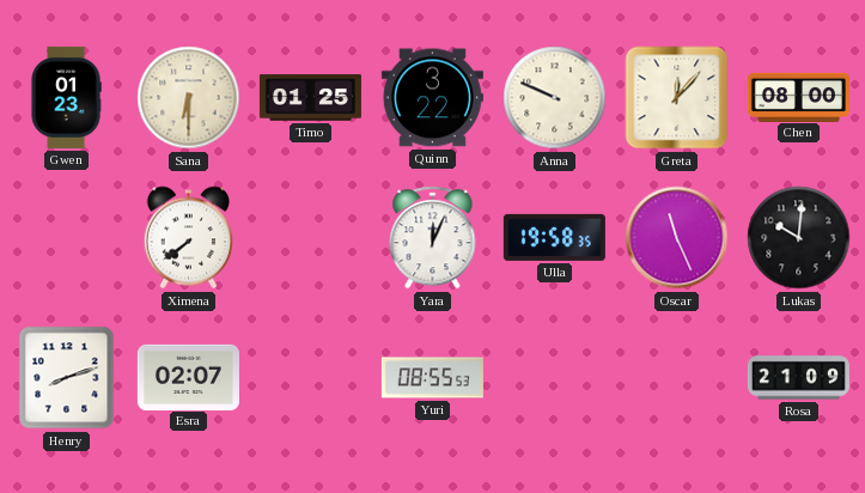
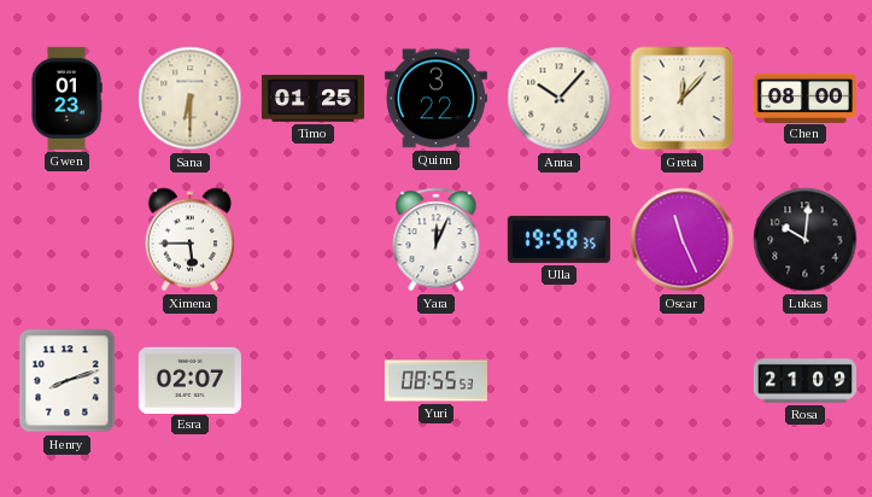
Anna: 9:49 -> 10:07 (560, 99)
Ximena: 7:39 -> 5:45 (191, 240)
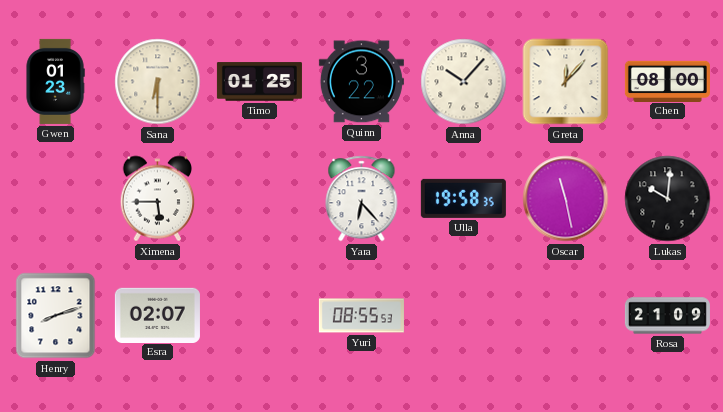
Yara: 12:04 -> 6:23 (362, 199)
Oscar: 11:26 -> 11:28 (566, 199)
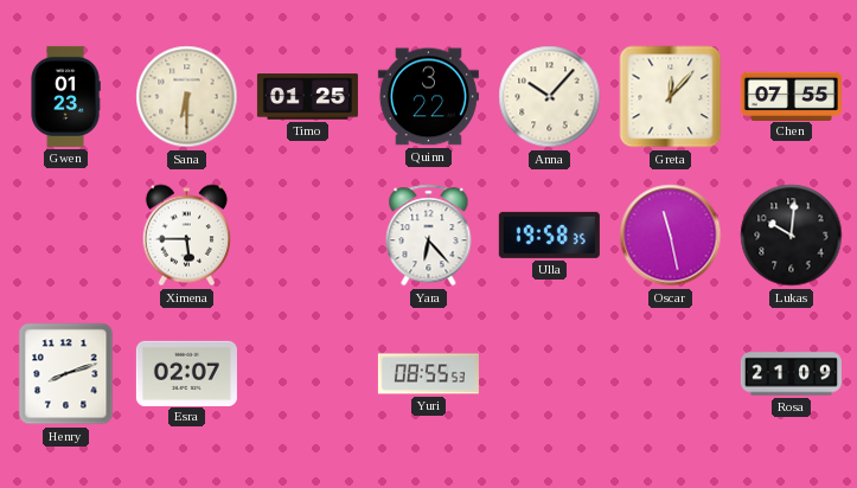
Chen: 08:00 -> 07:55 (791, 96)
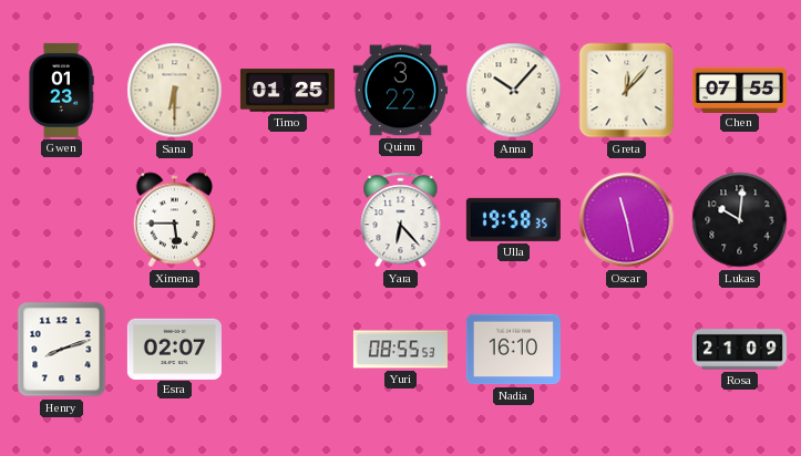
Nadia: none -> 16:10 (513, 350)
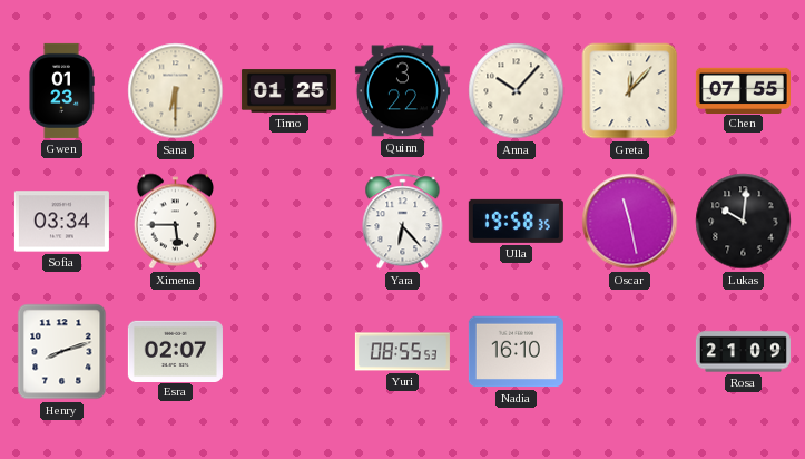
Sofia: none -> 03:34 (61, 222)
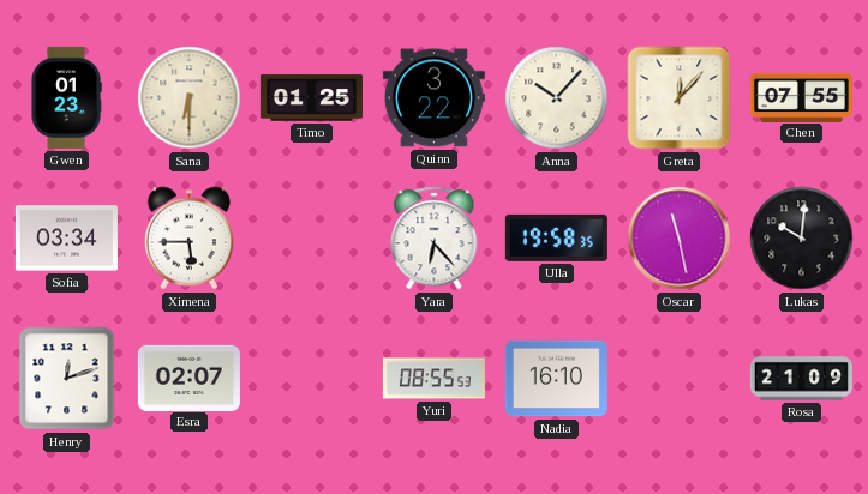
Henry: 8:12 -> 12:12 (67, 379)
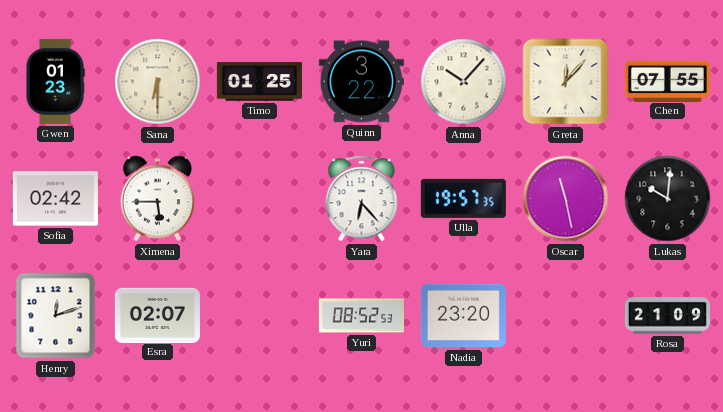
Sofia: 03:34 -> 02:42 (55, 199)
Ulla: 19:58 -> 19:57 (463, 198)
Yuri: 08:55 -> 08:52 (361, 316)
Nadia: 16:10 -> 23:20 (463, 316)
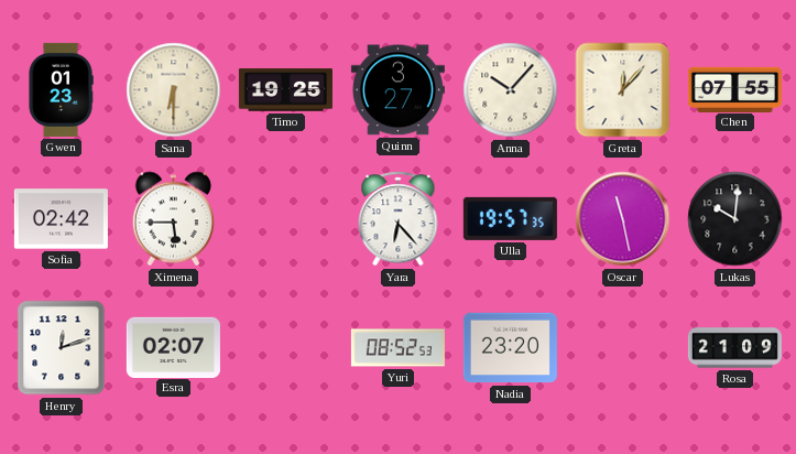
Timo: 01:25 -> 19:25 (285, 90)
Quinn: 3:22 -> 3:27 (397, 90)
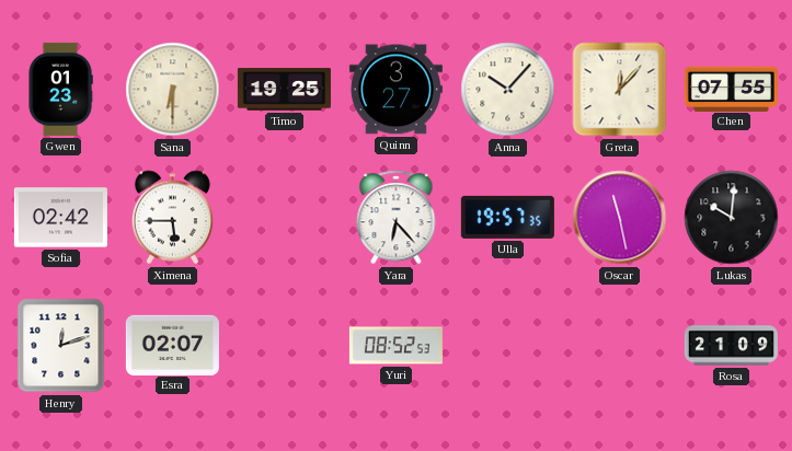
Nadia: 23:20 -> none (510, 348)
